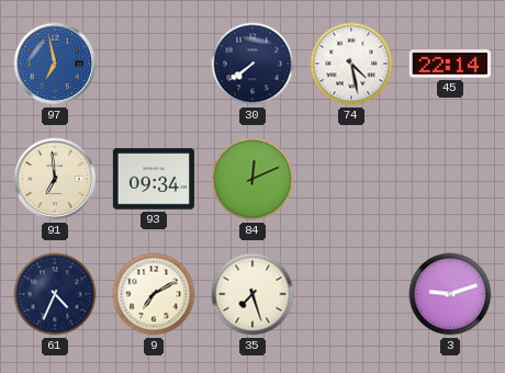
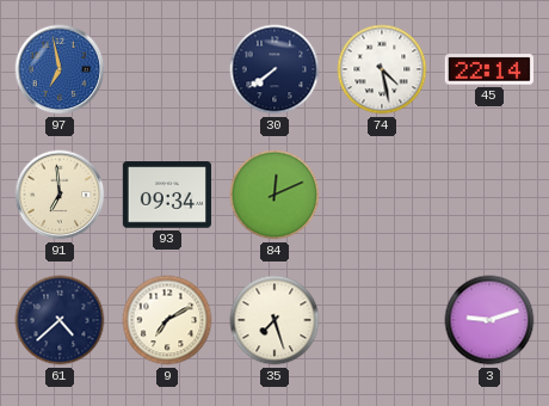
61: 4:34 -> 4:38 (60, 320)
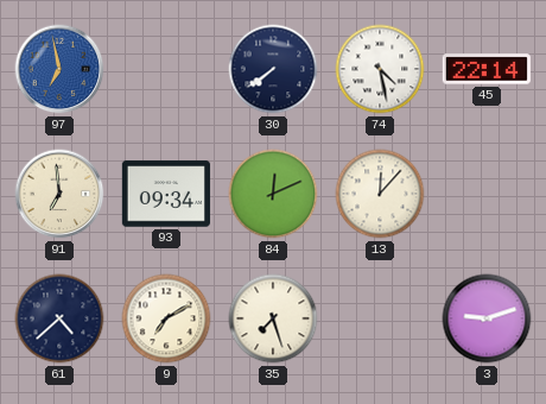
13: none -> 12:07 (380, 194)
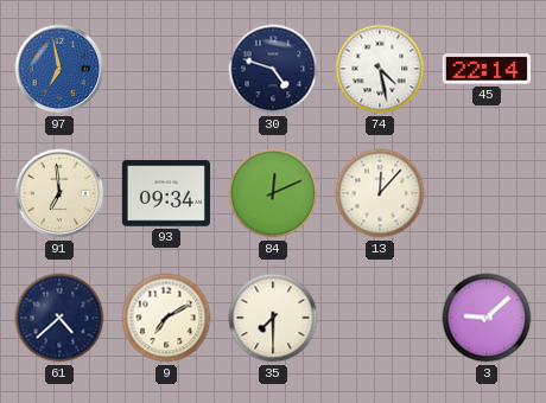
30: 7:39 -> 4:48 (273, 69)
35: 7:27 -> 7:30 (273, 318)
3: 9:12 -> 9:08 (487, 318)
